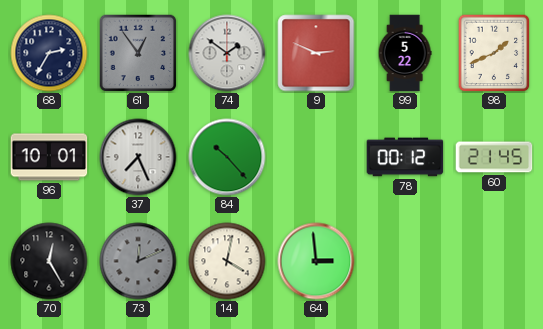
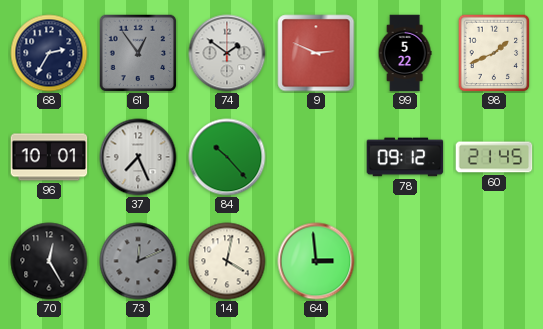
78: 00:12 -> 09:12 (405, 157)
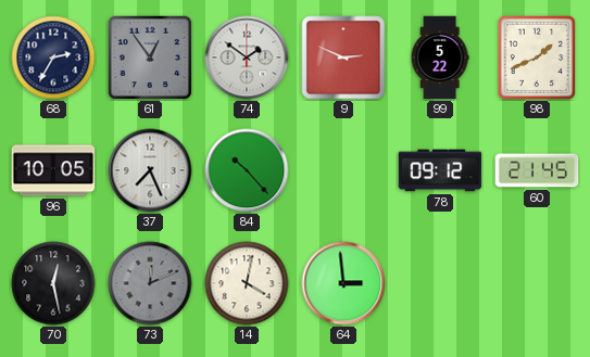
96: 10:01 -> 10:05 (53, 170)
70: 12:25 -> 12:28 (53, 283)
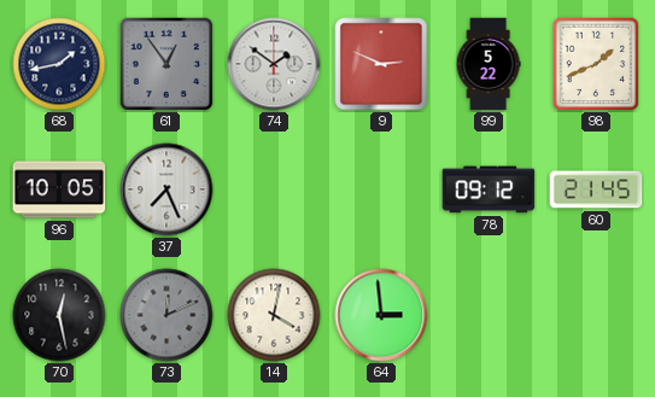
68: 2:35 -> 1:43 (59, 64)
84: 10:23 -> none (247, 170)
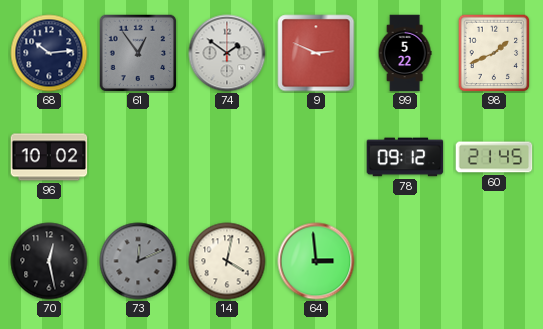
68: 1:43 -> 10:14 (49, 53)
96: 10:05 -> 10:02 (49, 157)
37: 7:26 -> none (166, 189)
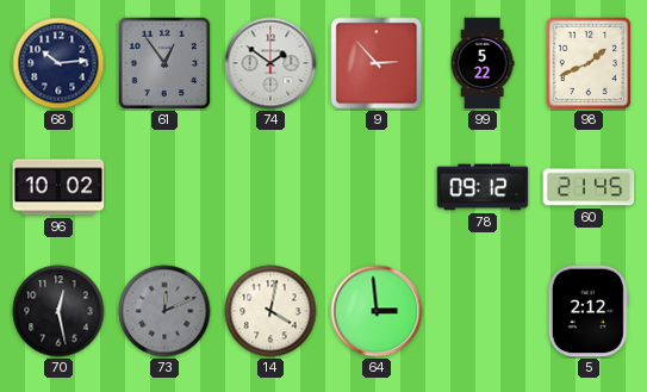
9: 2:49 -> 2:53 (377, 63)
5: none -> 2:12 (589, 311)
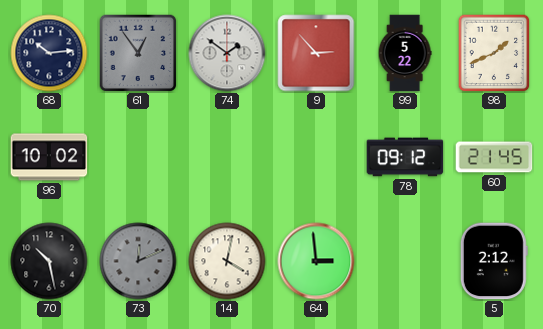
70: 12:28 -> 10:28 (49, 261)
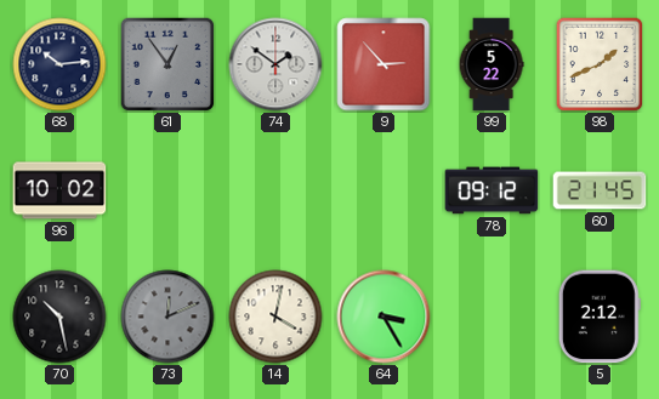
64: 2:59 -> 3:25 (384, 317)
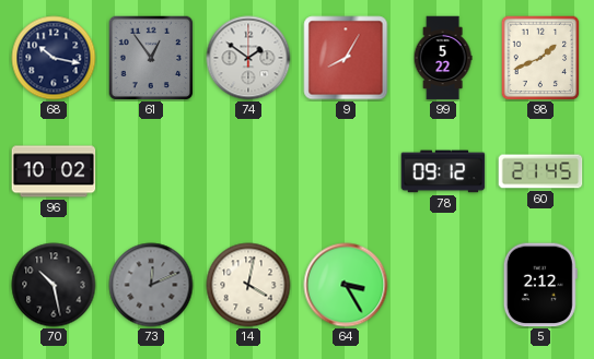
68: 10:14 -> 10:17 (54, 58)
9: 2:53 -> 8:05 (346, 58)
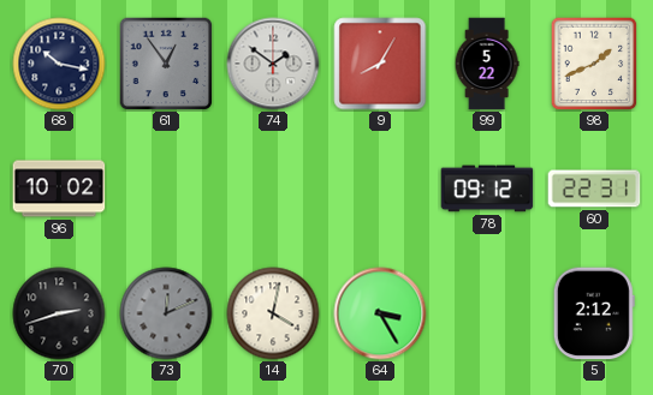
60: 21:45 -> 22:31 (594, 188)
70: 10:28 -> 2:42 (59, 313)
